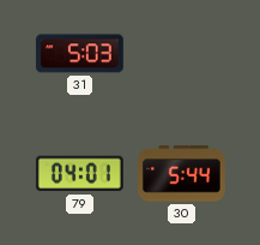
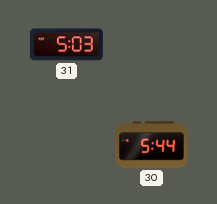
79: 04:01 -> none (79, 174)
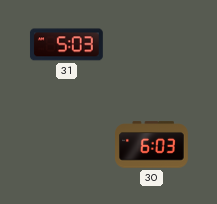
30: 5:44 -> 6:03 (152, 145)
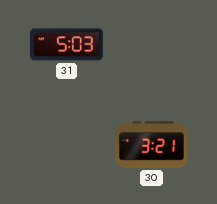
30: 6:03 -> 3:21 (152, 145)
